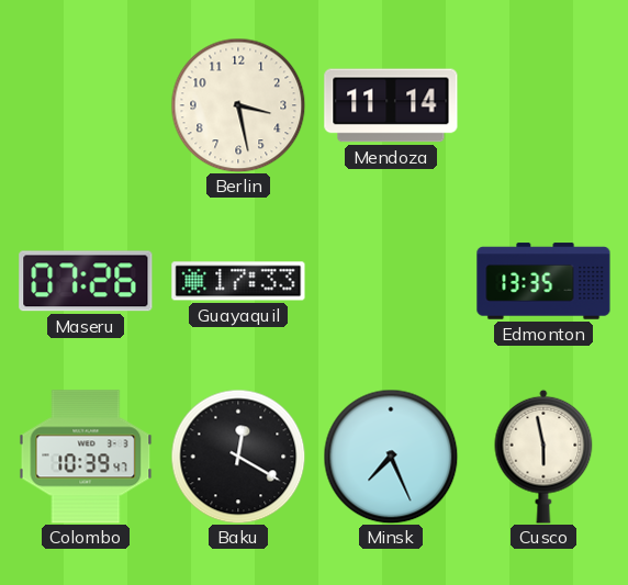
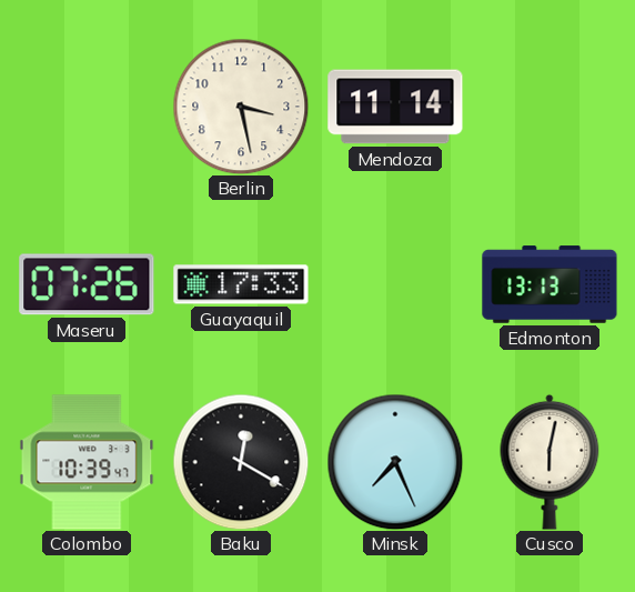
Edmonton: 13:35 -> 13:13 (550, 284)
Cusco: 5:58 -> 6:02 (550, 462)
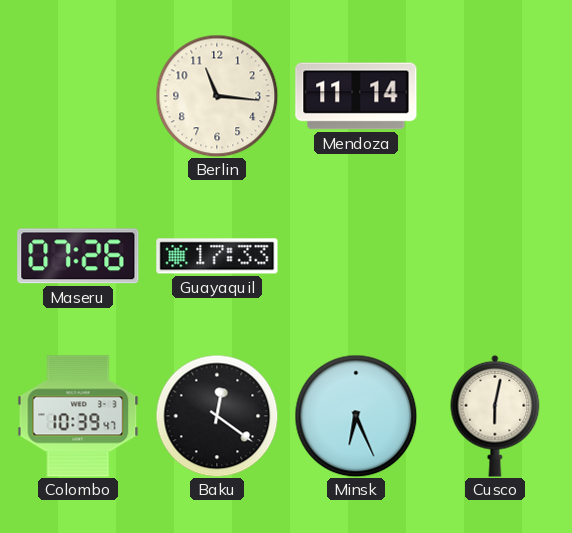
Berlin: 3:28 -> 11:16 (217, 96)
Edmonton: 13:13 -> none (550, 284)
Baku: 12:20 -> 12:21 (217, 416)
Minsk: 7:26 -> 6:26 (356, 416)
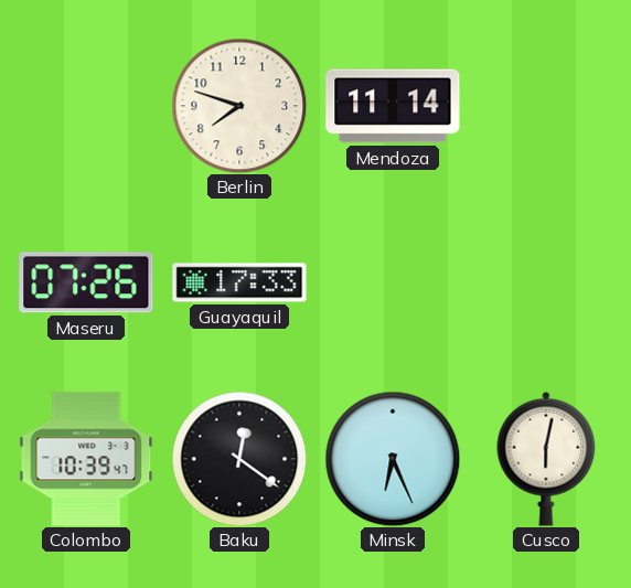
Berlin: 11:16 -> 7:48 (239, 106)
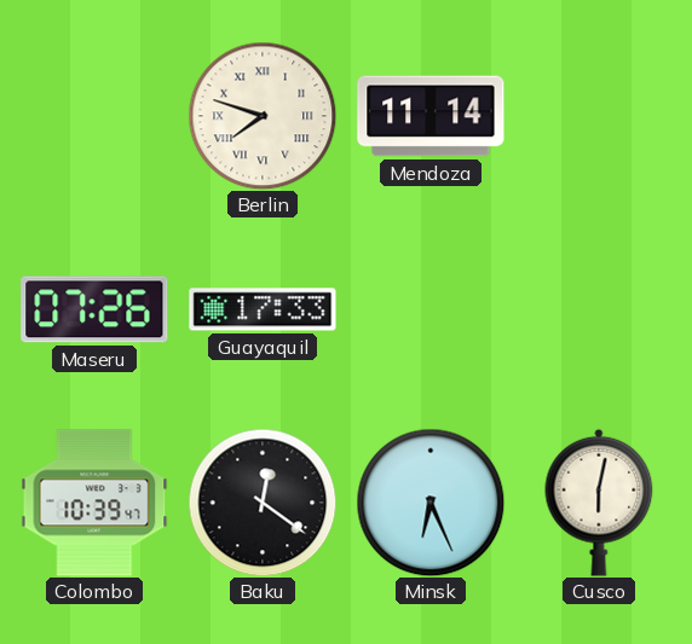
Berlin numerals: Arabic -> Roman (263, 116)
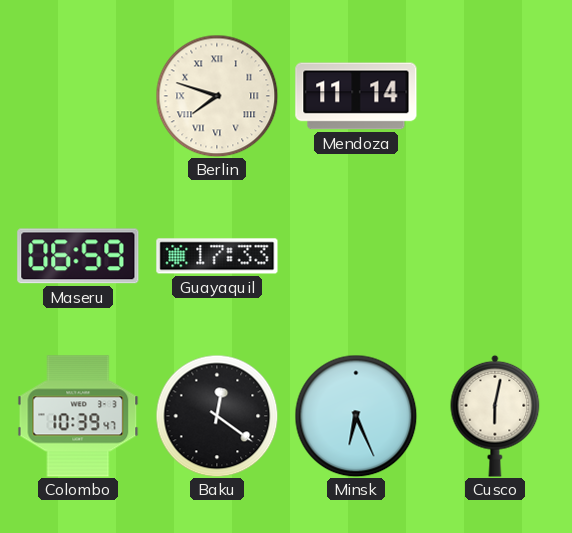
Maseru: 07:26 -> 06:59 (78, 256)
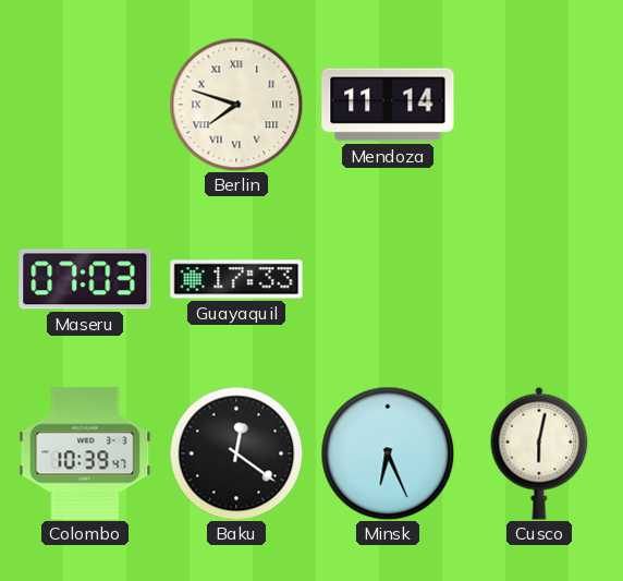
Maseru: 06:59 -> 07:03 (85, 279)
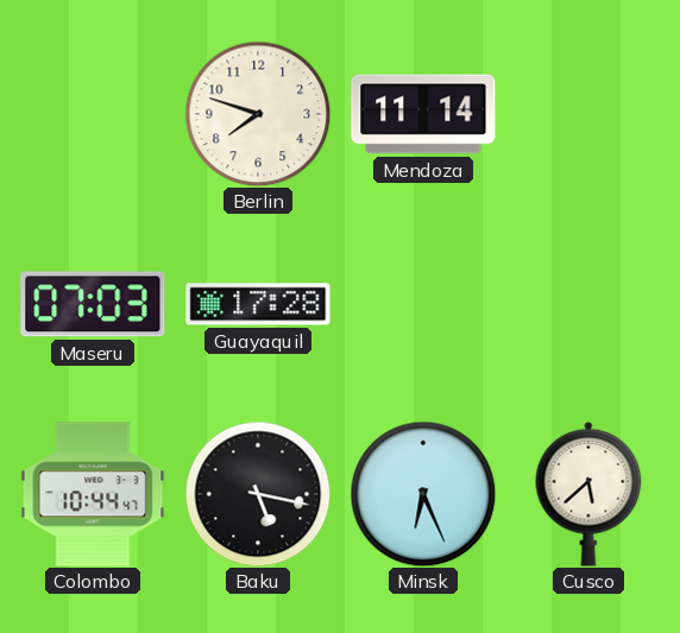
Berlin numerals: Roman -> Arabic (258, 114)
Guayaquil: 17:33 -> 17:28 (258, 304)
Colombo: 10:39 -> 10:44 (93, 494)
Baku: 12:21 -> 5:17 (258, 494)
Cusco: 6:02 -> 5:38 (588, 494)
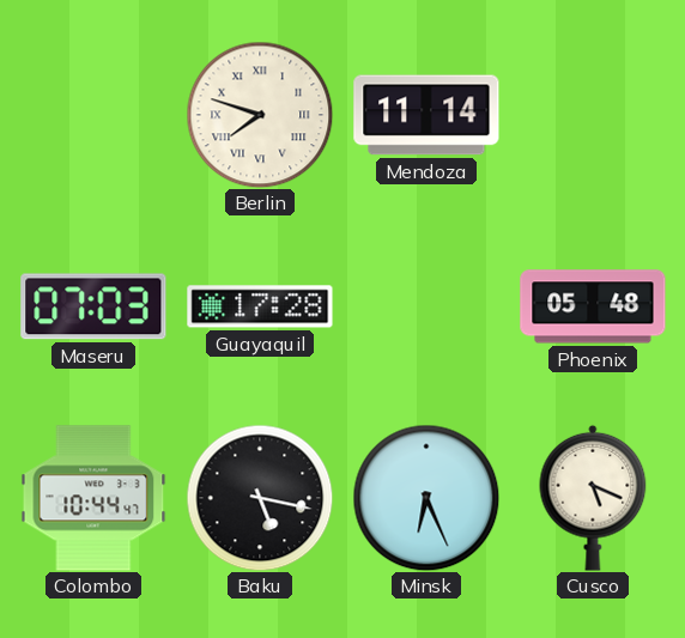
Berlin numerals: Arabic -> Roman (260, 115)
Phoenix: none -> 05:48 (593, 306)
Cusco: 5:38 -> 5:19 (593, 498)
